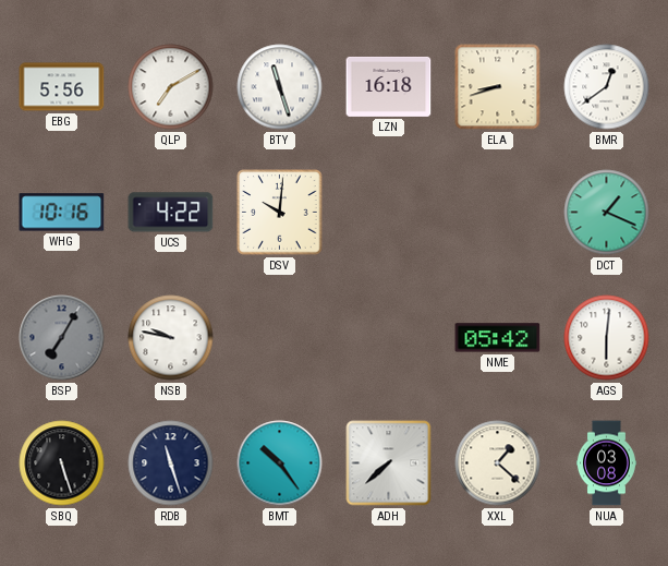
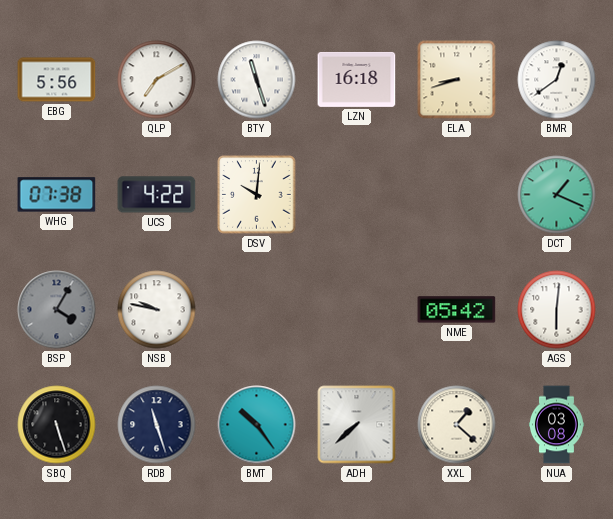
WHG: 10:16 -> 07:38 (57, 195)
BSP: 7:05 -> 4:05 (57, 310)
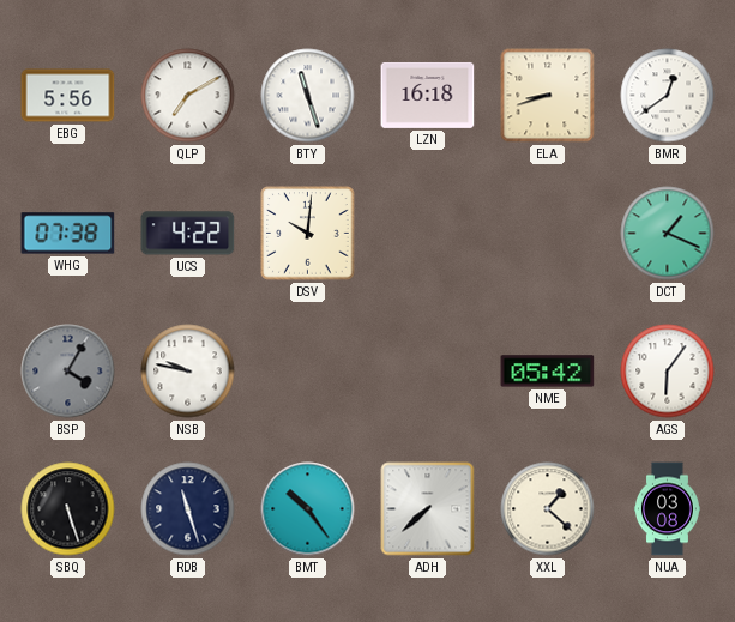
AGS: 6:01 -> 6:06 (668, 372)
